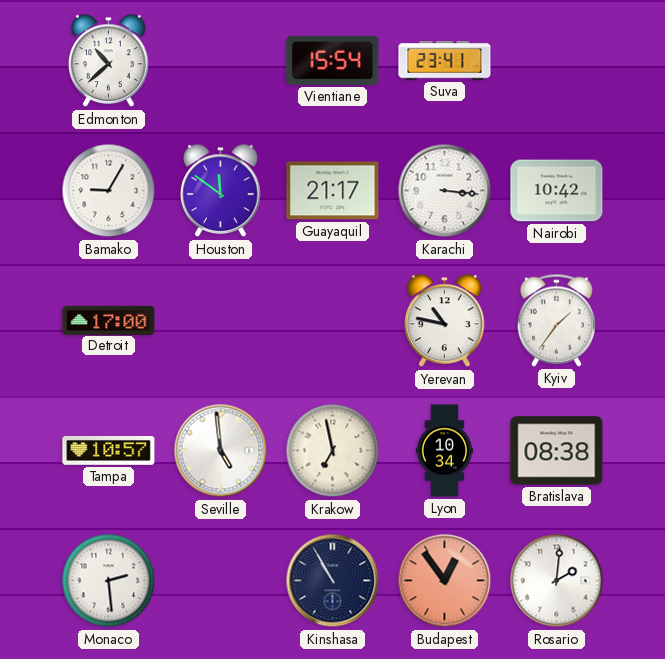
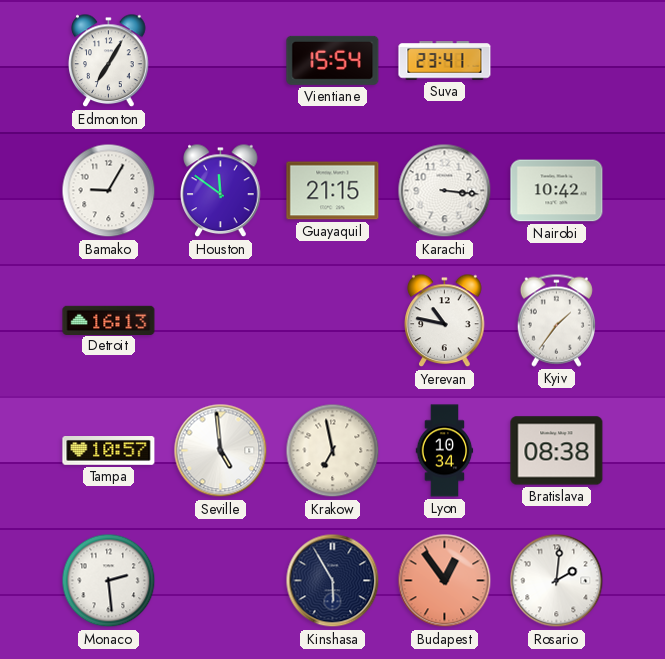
Edmonton: 10:38 -> 7:05 (109, 61)
Guayaquil: 21:17 -> 21:15 (333, 191)
Detroit: 17:00 -> 16:13 (109, 320)
Kinshasa: 10:55 -> 5:55 (333, 581)
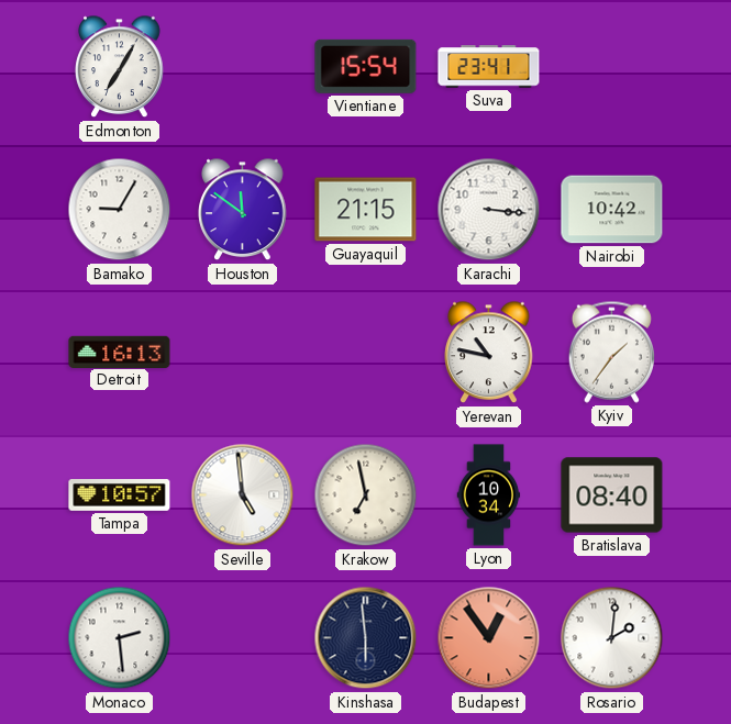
Bratislava: 08:38 -> 08:40 (612, 495)
Kinshasa: 5:55 -> 5:59 (366, 638)
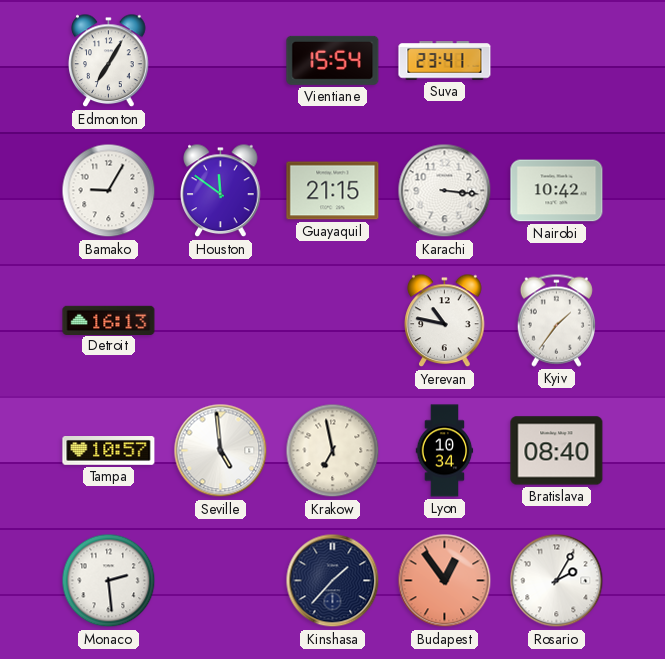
Kinshasa: 5:59 -> 1:37 (333, 581)
Rosario: 2:01 -> 2:05 (557, 581)
